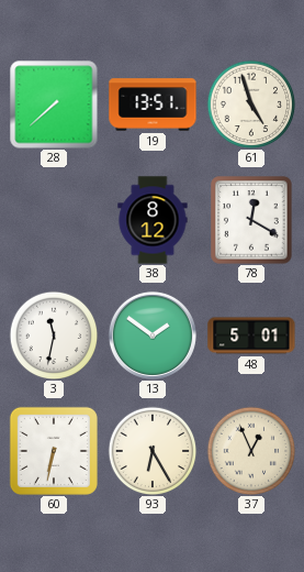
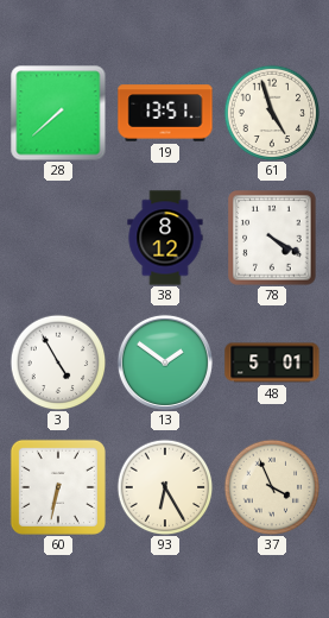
78: 12:20 -> 4:20 (272, 238)
3: 11:32 -> 4:55 (58, 362)
37: 12:56 -> 3:56 (272, 487)
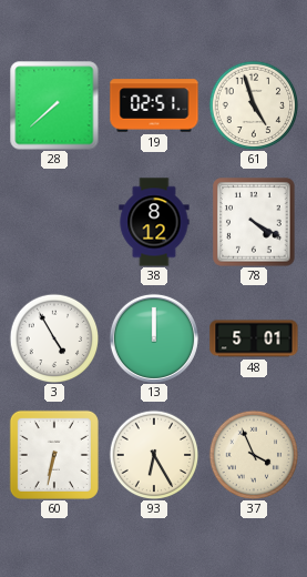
19: 13:51 -> 02:51 (154, 105)
13: 1:51 -> 12:00 (154, 338)
